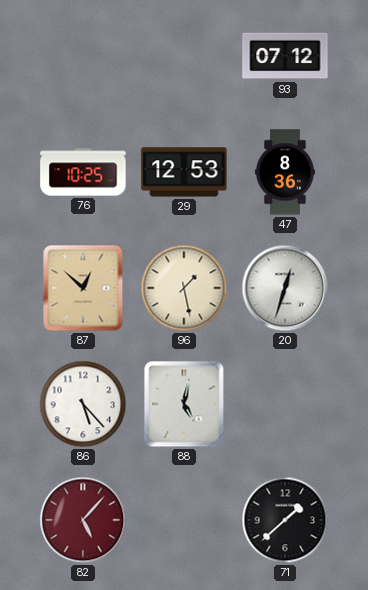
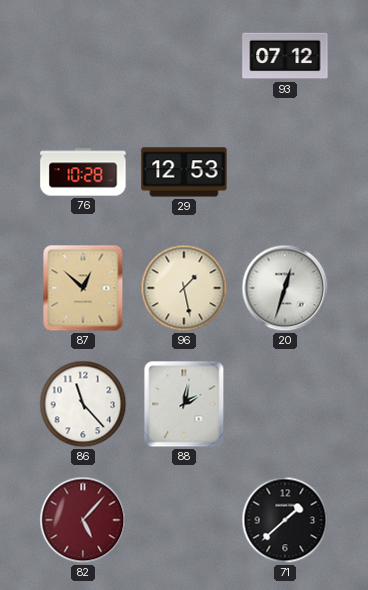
76: 10:25 -> 10:28 (83, 172)
47: 8:36 -> none (285, 172)
86: 5:23 -> 11:23 (83, 404)
88: 5:02 -> 2:02 (184, 404)
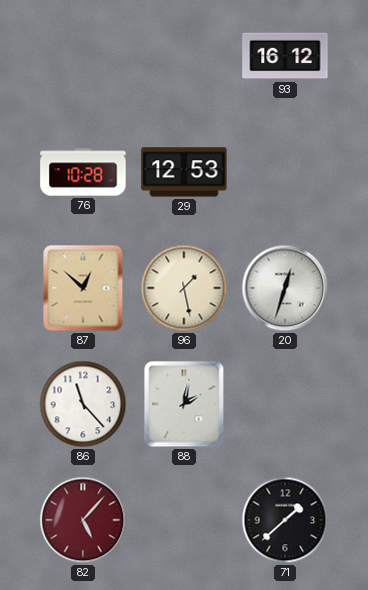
93: 07:12 -> 16:12 (285, 56)
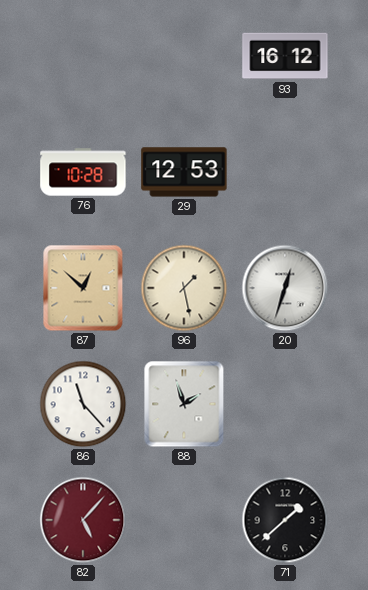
88: 2:02 -> 1:57 (184, 404)
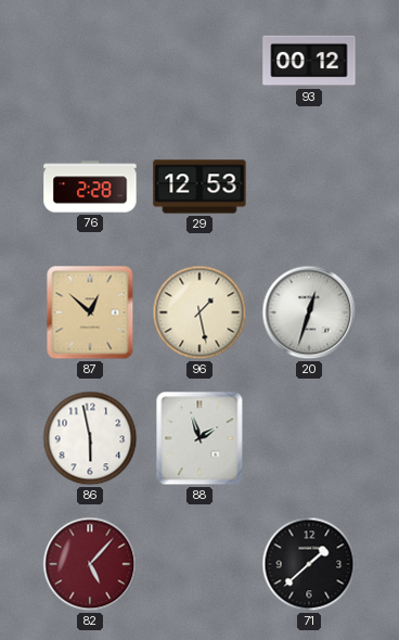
93: 16:12 -> 00:12 (309, 61)
76: 10:28 -> 2:28 (90, 187)
86: 11:23 -> 5:58 (90, 438)
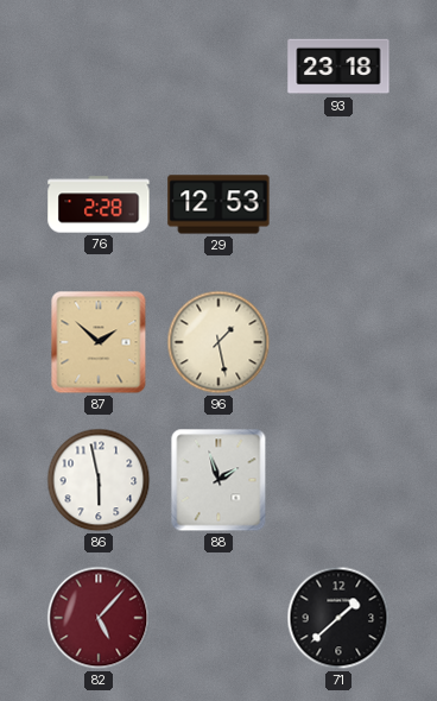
93: 00:12 -> 23:18 (338, 67)
87: 12:52 -> 1:52 (99, 342)
20: 12:33 -> none (309, 312)
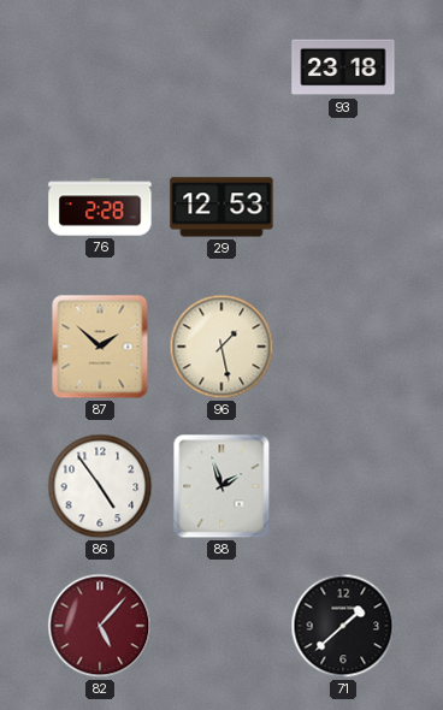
86: 5:58 -> 4:54 (100, 486)
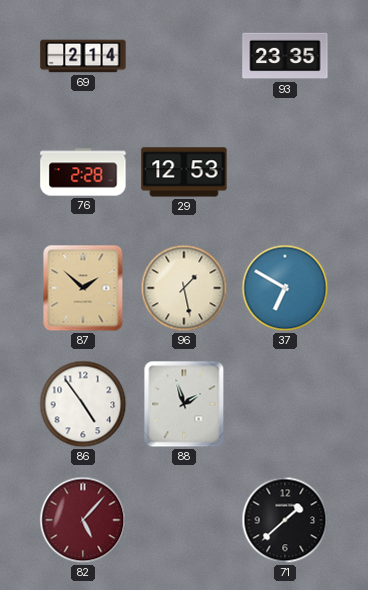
69: none -> 2:14 (83, 56)
93: 23:18 -> 23:35 (285, 56)
37: none -> 6:50 (285, 288)
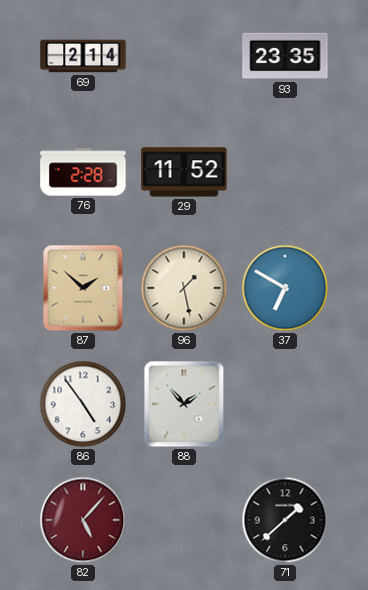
29: 12:53 -> 11:52 (184, 172)
88: 1:57 -> 1:53 (184, 404)
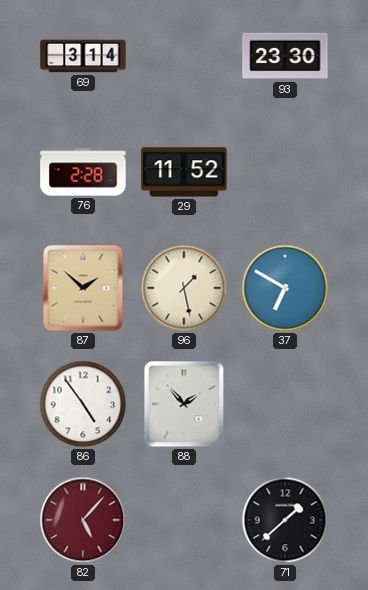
69: 2:14 -> 3:14 (83, 56)
93: 23:35 -> 23:30 (285, 56)
